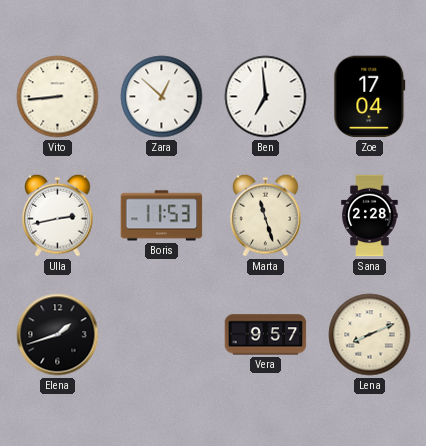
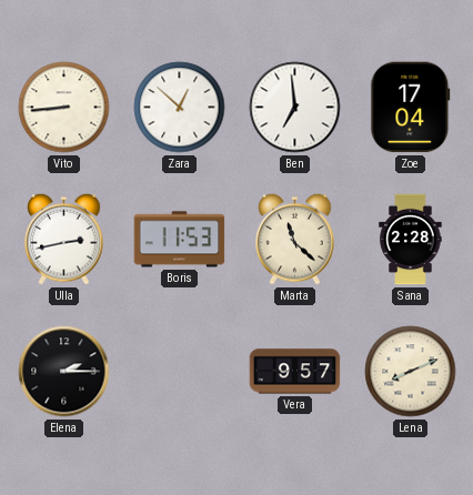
Marta: 11:27 -> 11:22 (295, 239)
Elena: 1:42 -> 2:15 (64, 372)
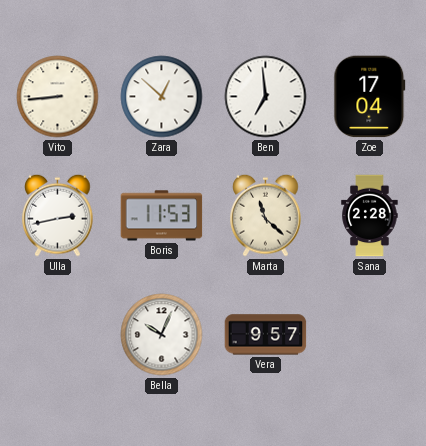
Elena: 2:15 -> none (64, 372)
Bella: none -> 10:04 (162, 335)
Lena: 8:11 -> none (411, 372)
